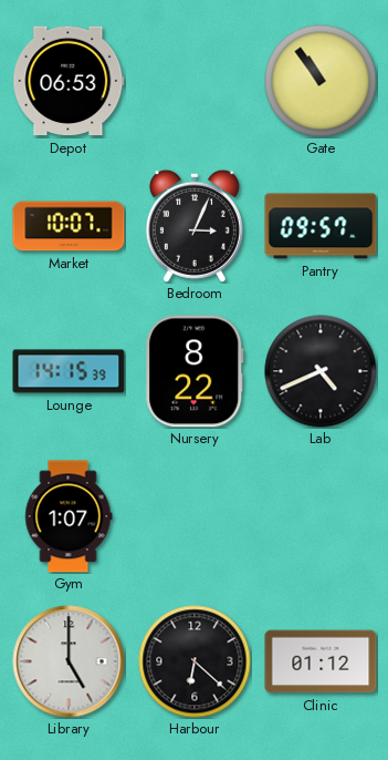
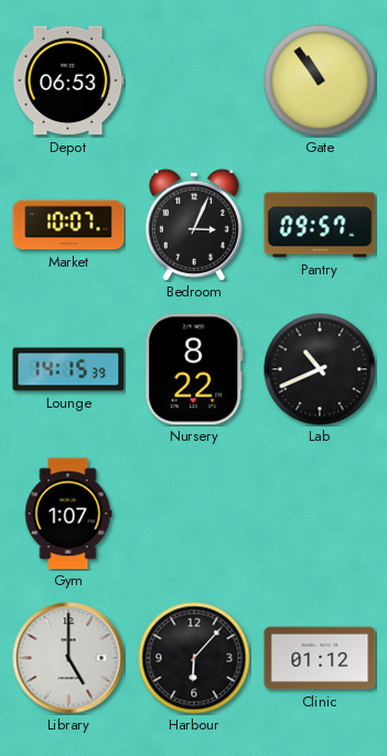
Lab: 4:41 -> 10:41 (320, 369)
Harbour: 6:22 -> 6:07 (194, 658)
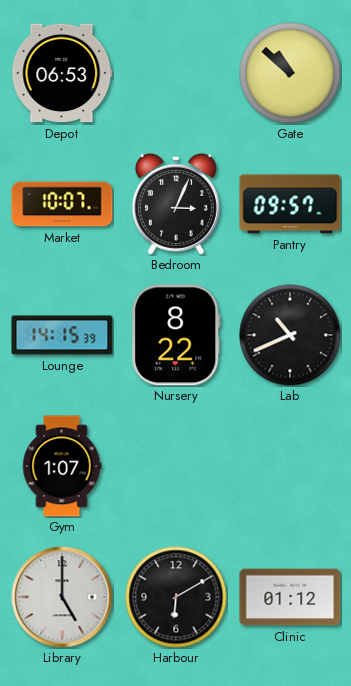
Gate: 10:54 -> 10:52 (290, 73)
Harbour: 6:07 -> 6:10 (176, 597)
